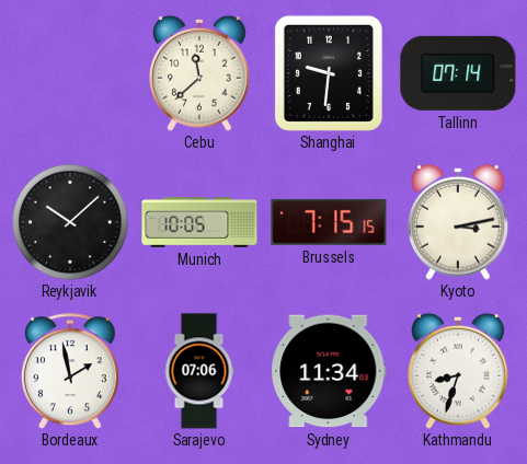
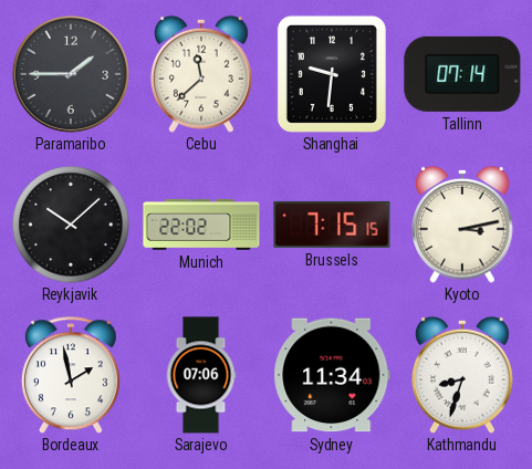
Paramaribo: none -> 1:45 (71, 74)
Munich: 10:05 -> 22:02 (201, 225)
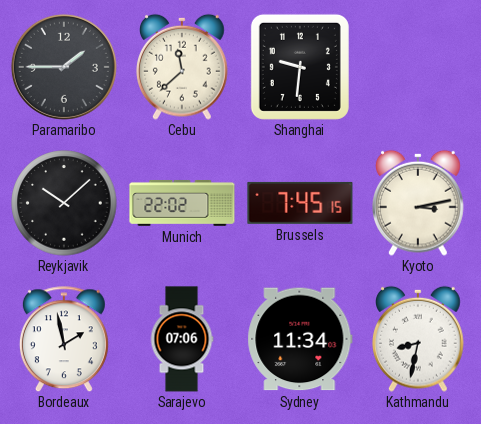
Tallinn: 07:14 -> none (462, 74)
Brussels: 7:15 -> 7:45 (300, 203)
Kathmandu: 8:33 -> 8:32 (419, 339)
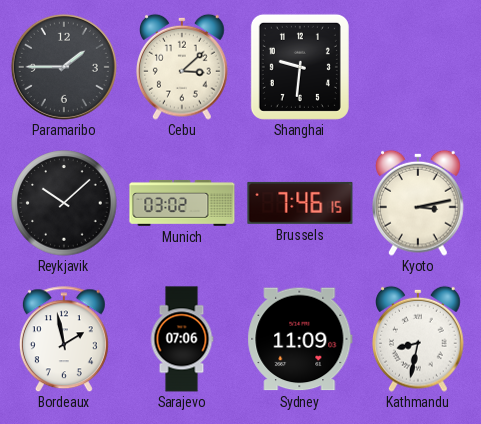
Cebu: 11:38 -> 3:08 (183, 67)
Munich: 22:02 -> 03:02 (182, 203)
Brussels: 7:45 -> 7:46 (300, 203)
Sydney: 11:34 -> 11:09 (300, 339)
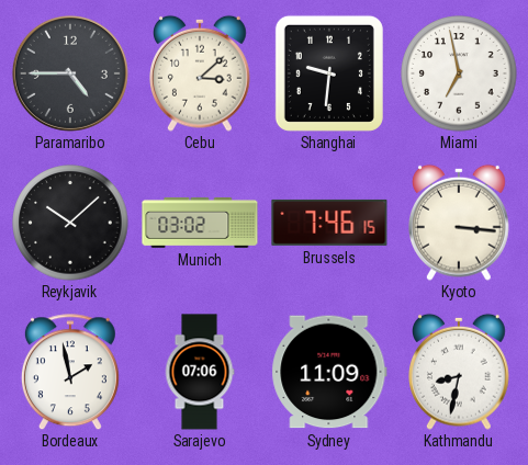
Paramaribo: 1:45 -> 4:45 (70, 73)
Miami: none -> 6:58 (459, 73)
Kyoto: 3:13 -> 3:16 (460, 223)
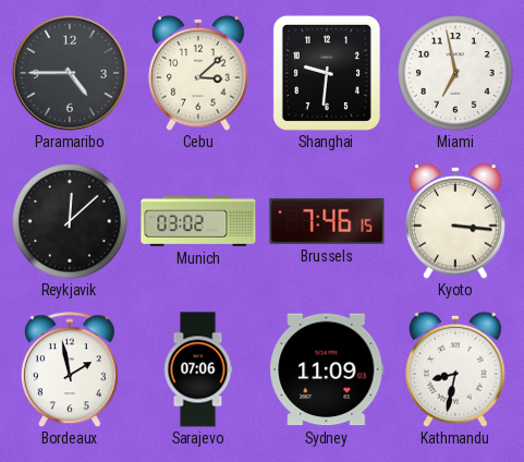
Reykjavik: 10:08 -> 12:08 (70, 221)
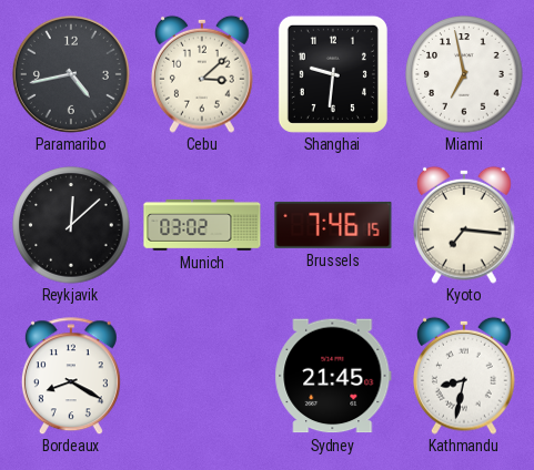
Paramaribo: 4:45 -> 4:43 (71, 74)
Kyoto: 3:16 -> 7:16 (465, 225)
Bordeaux: 1:58 -> 8:20 (71, 376)
Sarajevo: 07:06 -> none (198, 369)
Sydney: 11:09 -> 21:45 (333, 376)
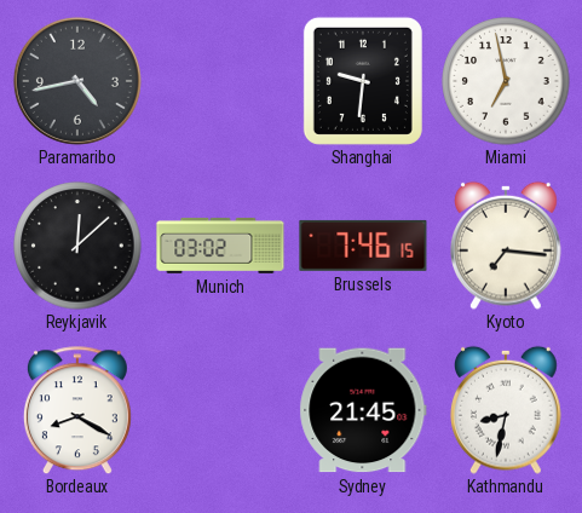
Cebu: 3:08 -> none (203, 74)
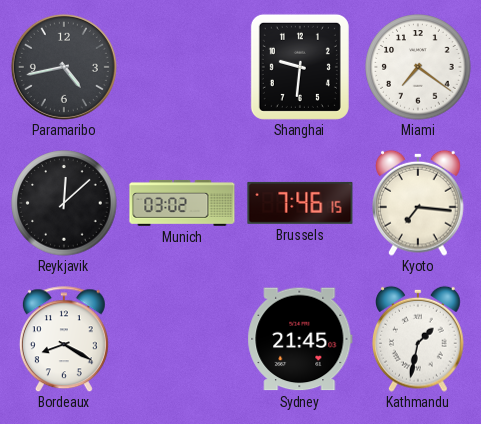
Miami: 6:58 -> 7:21 (418, 67)
Kathmandu: 8:32 -> 1:32 (419, 339)
